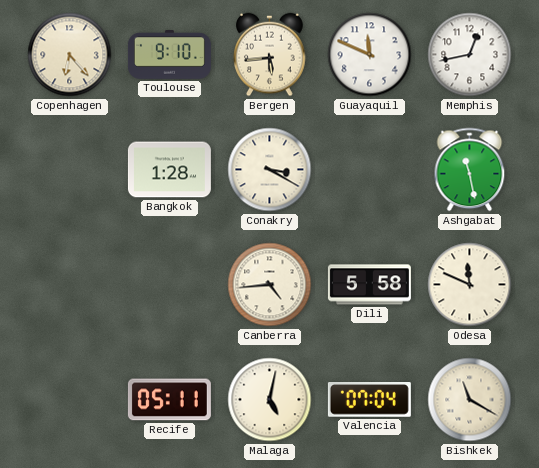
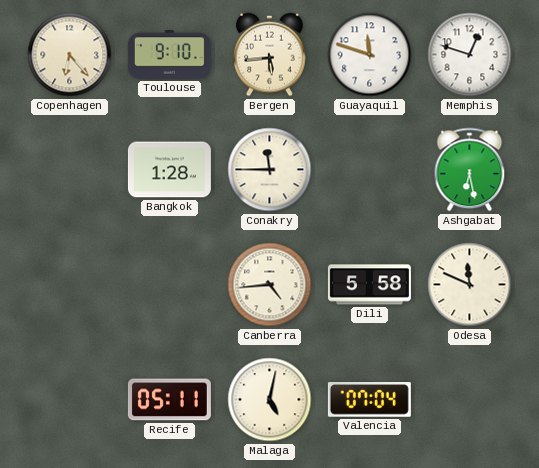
Guayaquil: 11:49 -> 11:48 (370, 55)
Memphis: 12:43 -> 12:48 (470, 55)
Conakry: 3:20 -> 11:45 (270, 170)
Ashgabat: 11:28 -> 6:28 (470, 170)
Bishkek: 11:20 -> none (470, 400)
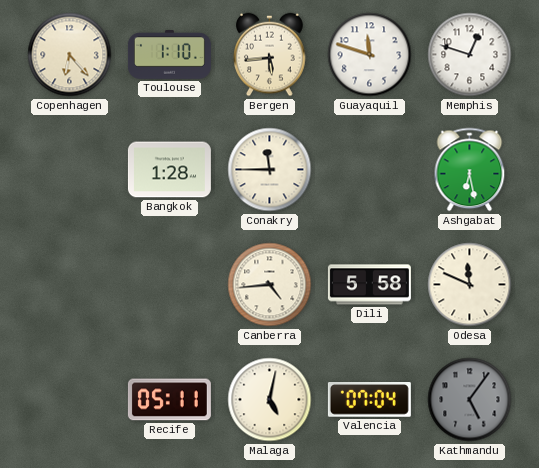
Toulouse: 9:10 -> 1:10 (169, 55)
Kathmandu: none -> 5:06 (470, 400)
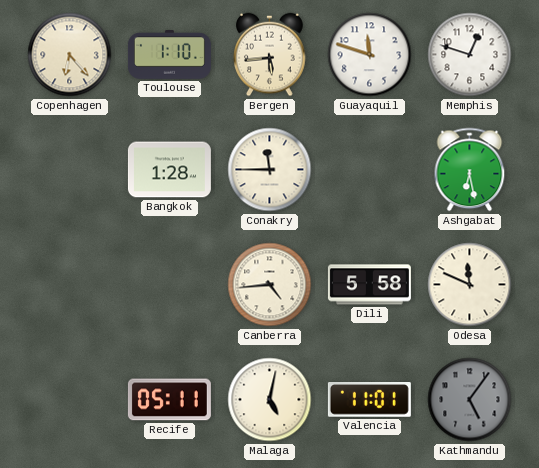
Valencia: 07:04 -> 11:01 (369, 400)
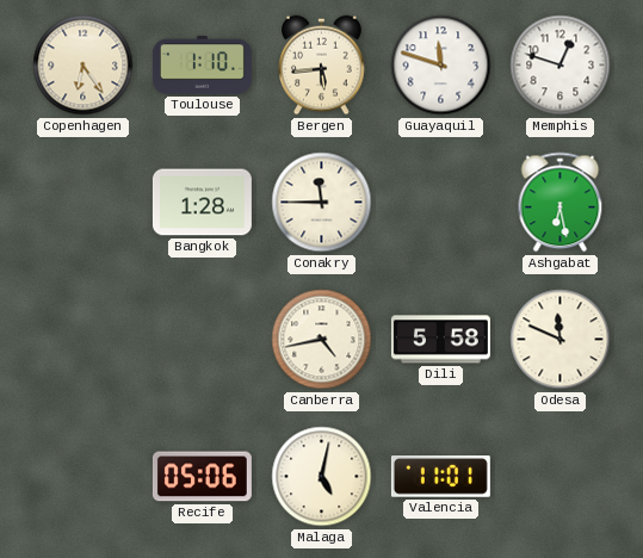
Copenhagen: 6:23 -> 6:24 (84, 66)
Canberra: 4:44 -> 4:43 (322, 340)
Recife: 05:11 -> 05:06 (202, 477)
Kathmandu: 5:06 -> none (470, 400)
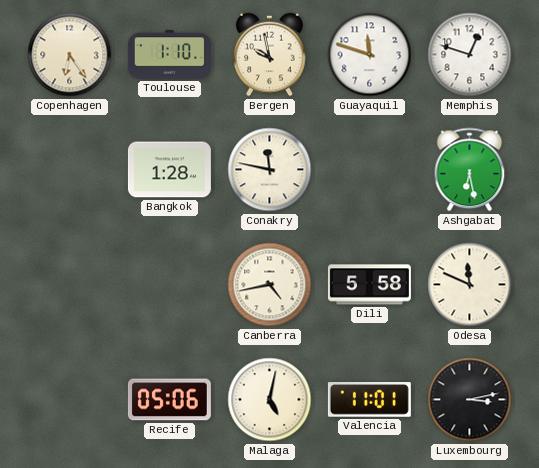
Bergen: 5:44 -> 9:58 (270, 55)
Conakry: 11:45 -> 11:47 (270, 170)
Luxembourg: none -> 3:13 (470, 400)
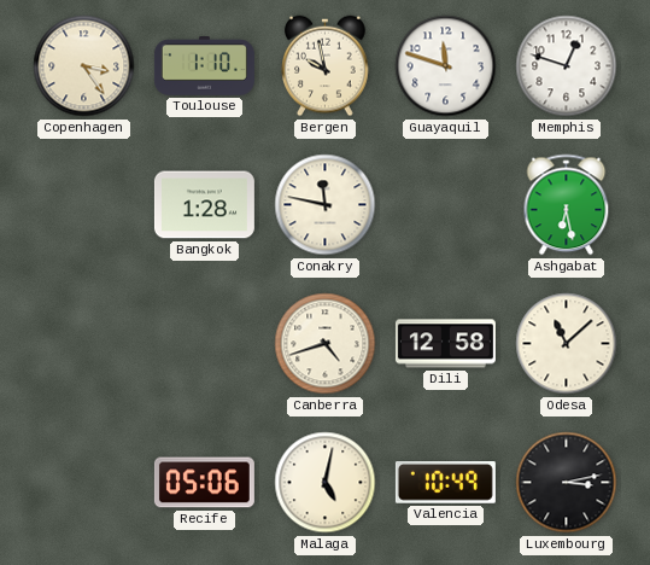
Copenhagen: 6:24 -> 3:24 (84, 66)
Canberra: 4:43 -> 4:42 (326, 344)
Dili: 5:58 -> 12:58 (445, 344)
Odesa: 11:49 -> 11:08 (567, 344)
Valencia: 11:01 -> 10:49 (445, 483)
